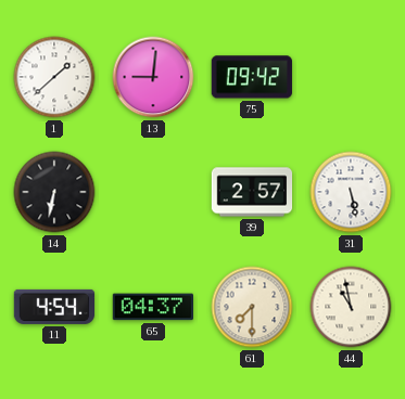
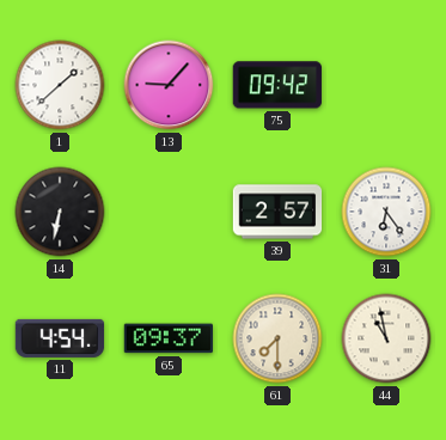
13: 9:01 -> 9:07 (169, 85)
31: 5:28 -> 6:24 (386, 212)
65: 04:37 -> 09:37 (167, 338)
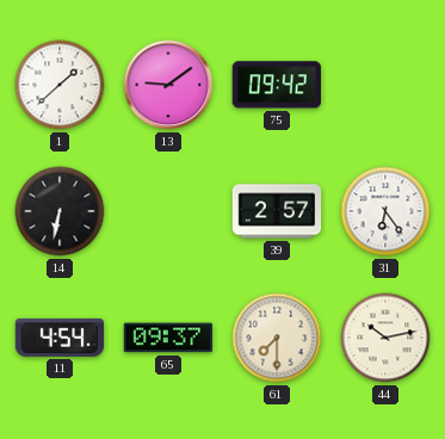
13: 9:07 -> 9:09 (168, 85)
44: 10:58 -> 10:13 (385, 338)
